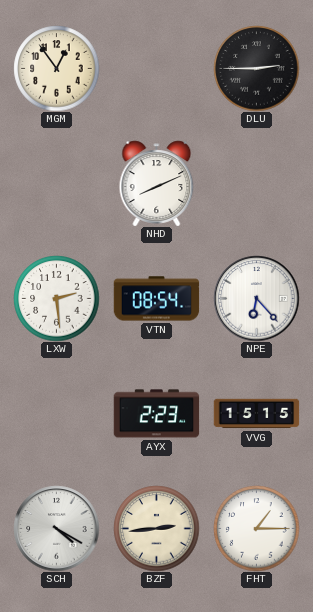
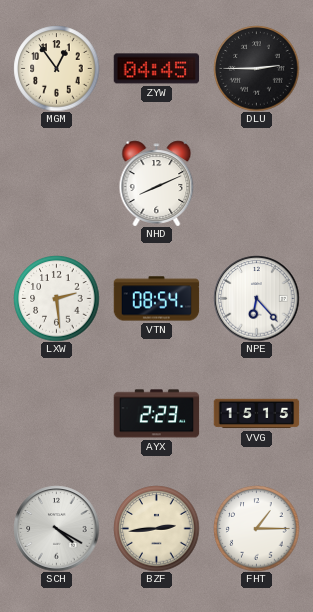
ZYW: none -> 04:45 (156, 69)
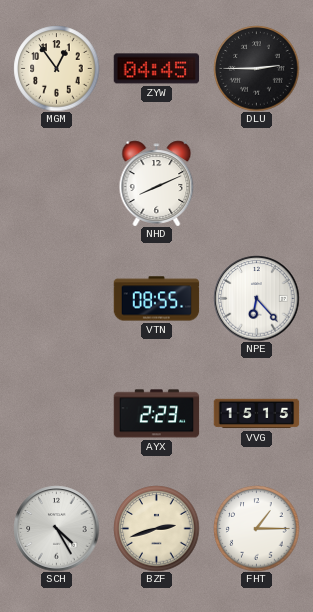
LXW: 2:29 -> none (56, 298)
VTN: 08:54 -> 08:55 (156, 299)
SCH: 4:20 -> 4:25 (56, 528)
BZF: 2:44 -> 2:42 (156, 528)
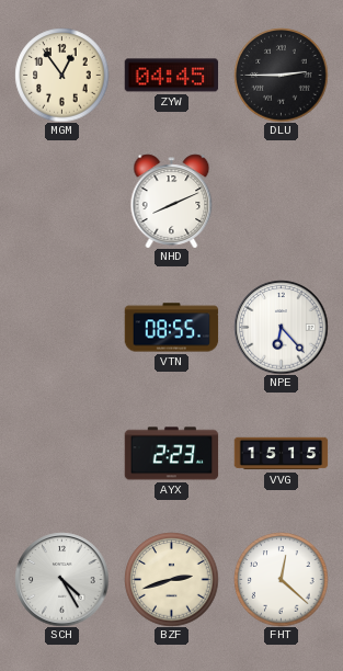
FHT: 1:15 -> 12:22 (281, 579)
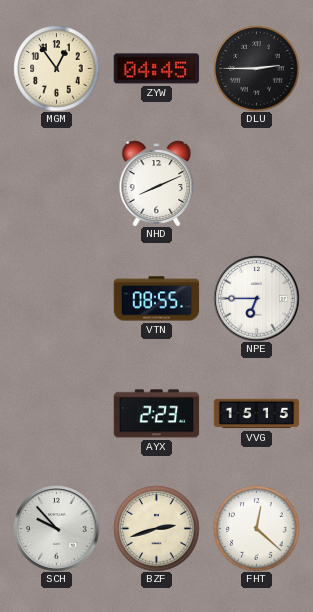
NPE: 6:23 -> 6:45 (256, 298)
SCH: 4:25 -> 9:53 (56, 528)
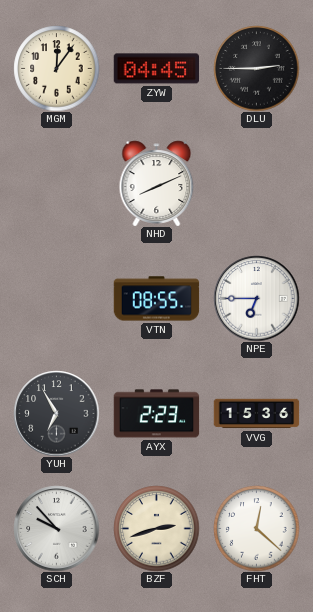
MGM: 12:54 -> 12:06 (56, 68)
YUH: none -> 6:55 (56, 413)
VVG: 15:15 -> 15:36 (256, 414)
